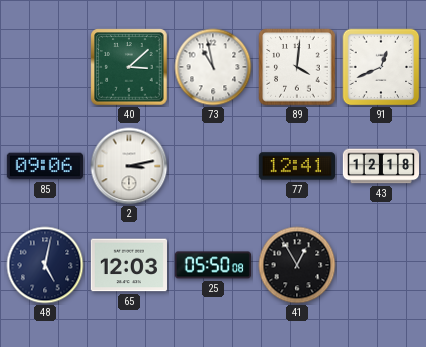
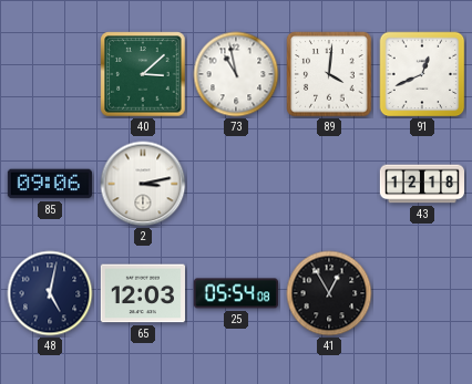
77: 12:41 -> none (296, 166)
25: 05:50 -> 05:54 (235, 293)
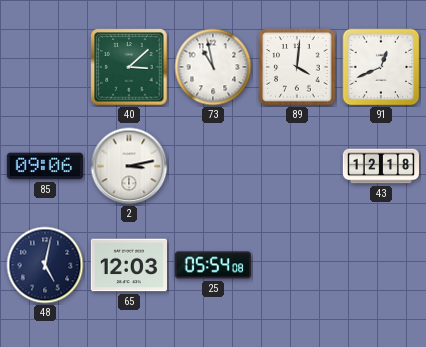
41: 12:55 -> none (329, 293)
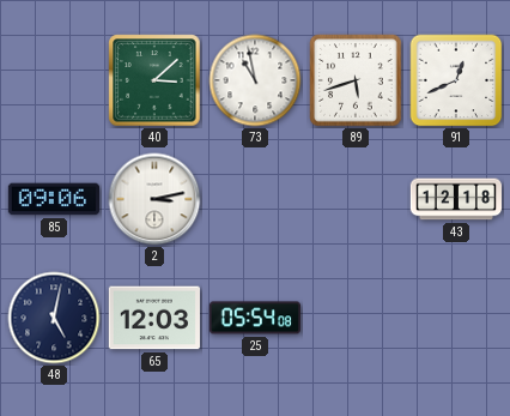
89: 4:01 -> 5:42 (356, 80)
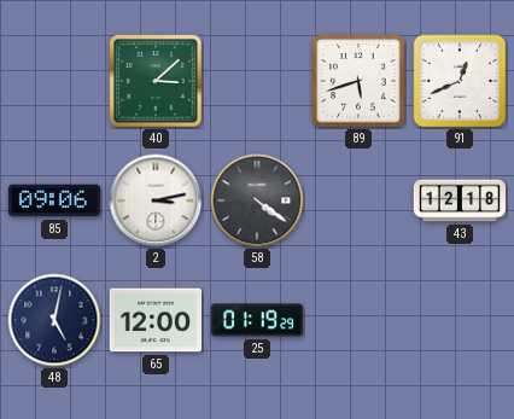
73: 10:58 -> none (255, 80)
58: none -> 4:21 (257, 200)
65: 12:03 -> 12:00 (154, 320)
25: 05:54 -> 01:19 (256, 320)
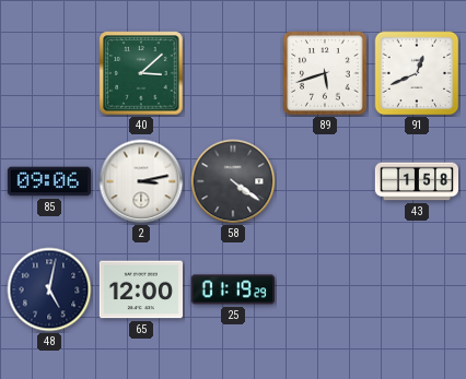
43: 12:18 -> 1:58 (416, 181)
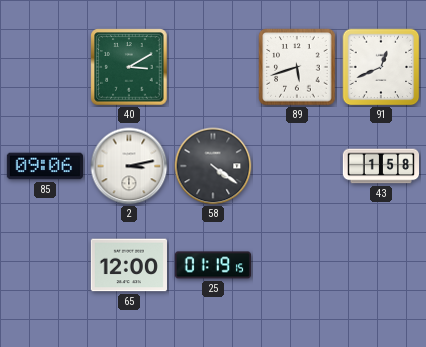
40: 3:08 -> 3:10 (129, 67)
48: 5:02 -> none (49, 289)
25: 01:19:29 -> 01:19:15 (212, 265)
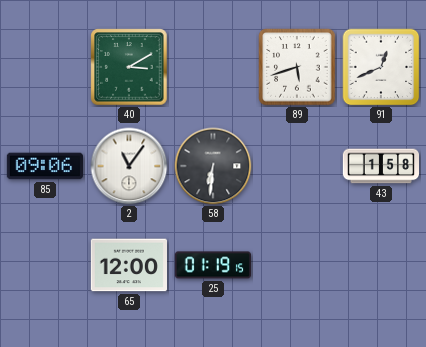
2: 3:13 -> 11:06 (129, 166)
58: 4:21 -> 6:31 (213, 166)
